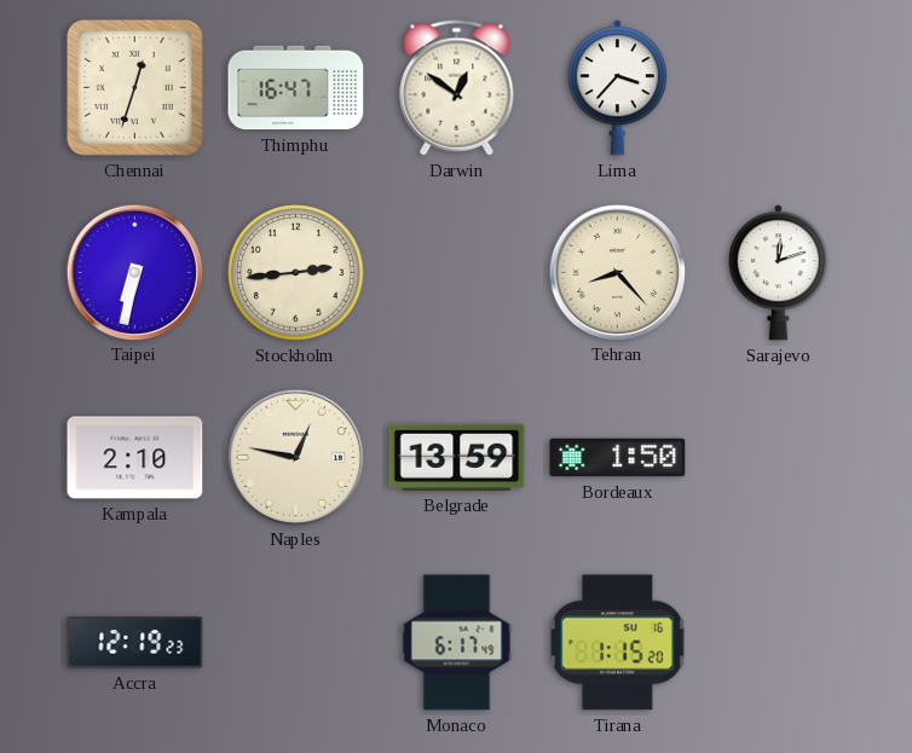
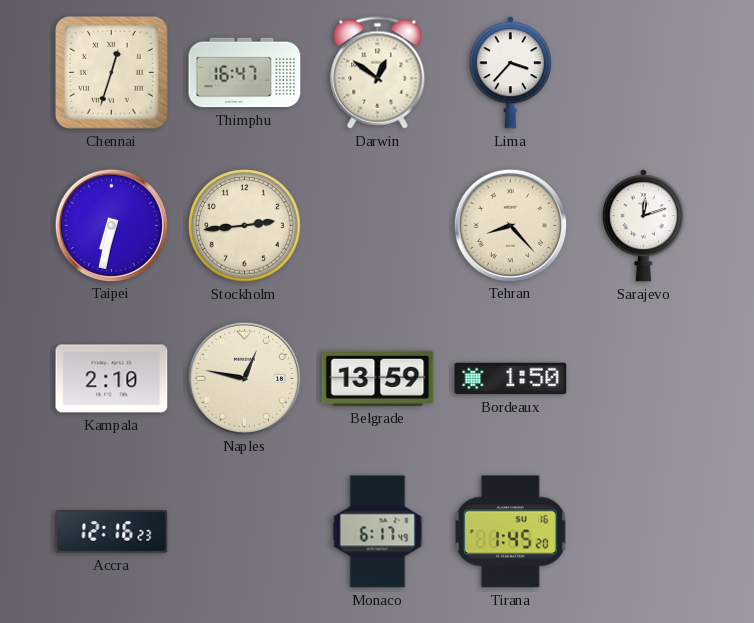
Accra: 12:19 -> 12:16 (112, 532)
Tirana: 1:15 -> 1:45 (510, 532)
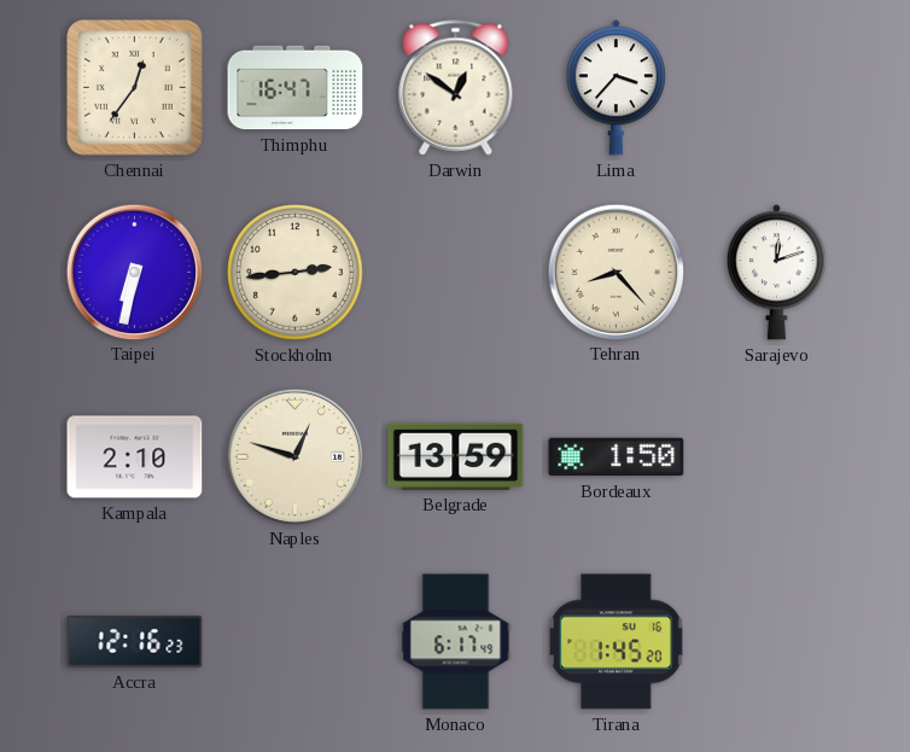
Chennai: 12:33 -> 12:36 (134, 87)
Naples: 12:47 -> 12:48 (294, 456)
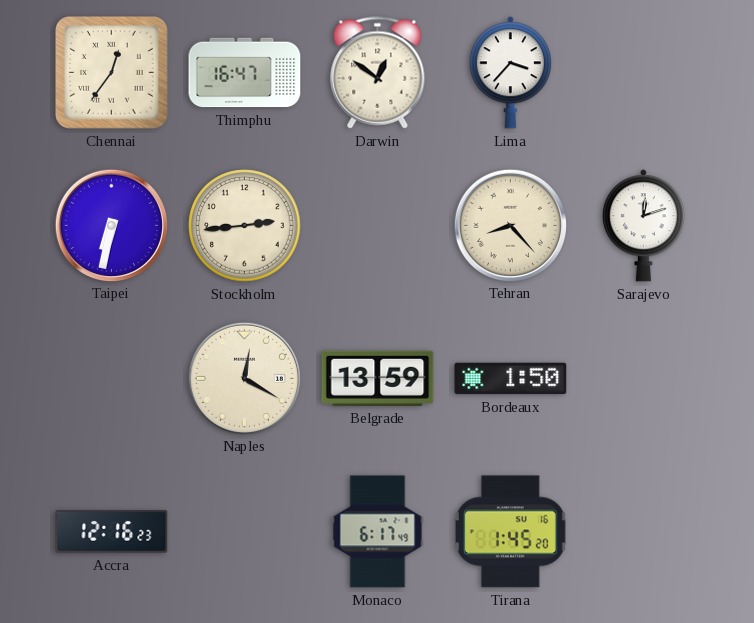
Kampala: 2:10 -> none (135, 457)
Naples: 12:48 -> 12:20 (244, 378)
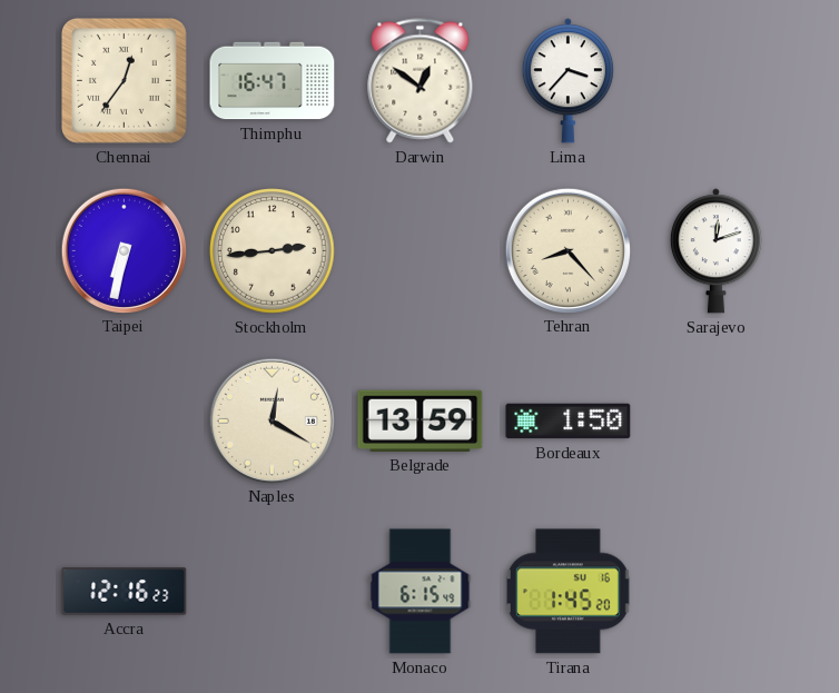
Monaco: 6:17 -> 6:15 (421, 592)
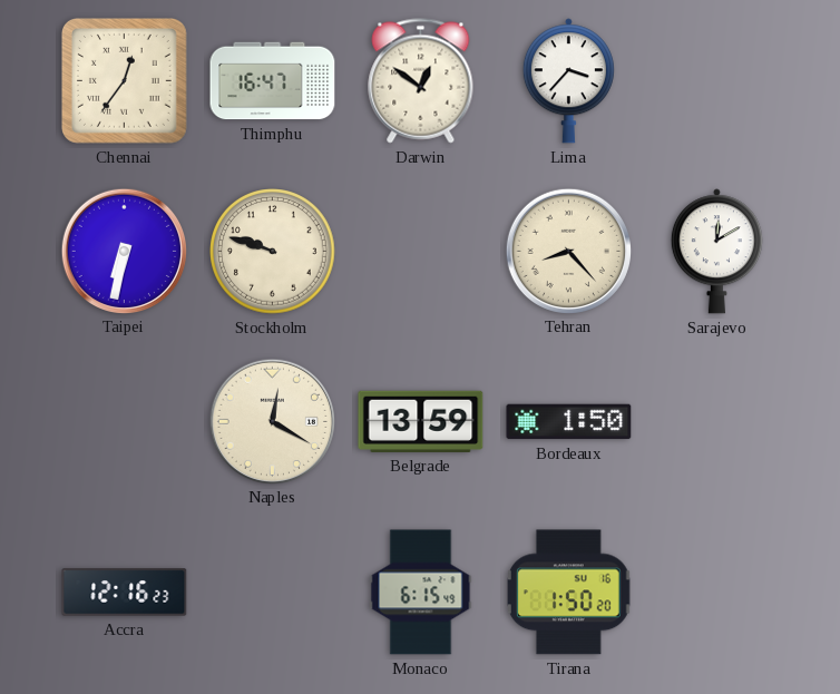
Stockholm: 2:44 -> 9:48 (273, 252)
Sarajevo: 12:12 -> 12:10 (716, 252)
Tirana: 1:45 -> 1:50 (568, 593)
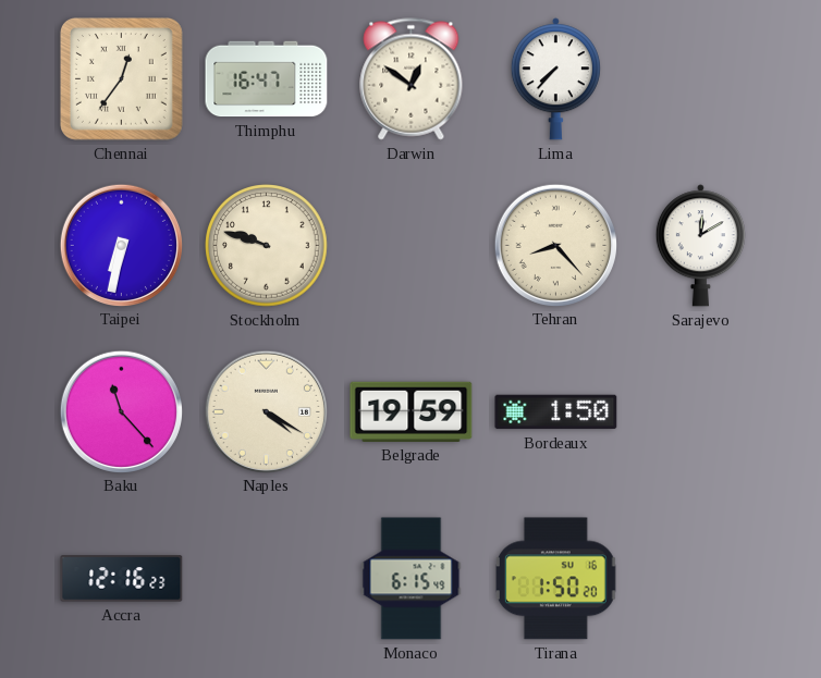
Lima: 3:37 -> 7:37 (555, 79)
Baku: none -> 11:23 (121, 411)
Naples: 12:20 -> 4:20 (266, 411)
Belgrade: 13:59 -> 19:59 (412, 411)
